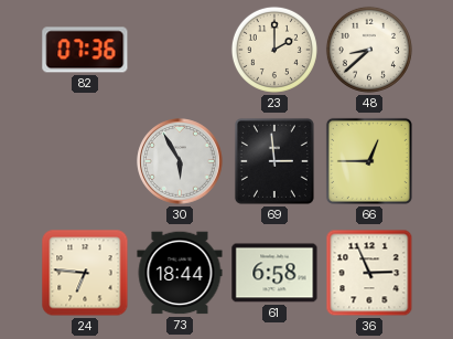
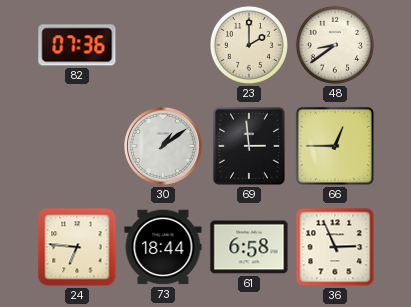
48: 8:38 -> 8:39 (335, 45)
30: 5:55 -> 1:09 (163, 146)
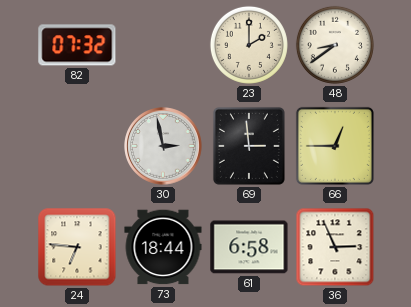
82: 07:36 -> 07:32 (77, 45)
30: 1:09 -> 2:58 (163, 146)
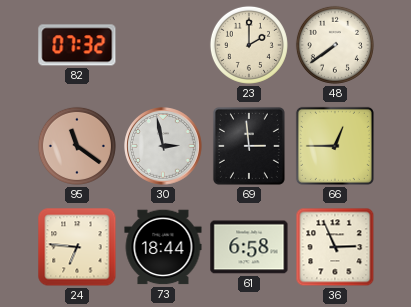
48: 8:39 -> 7:39 (335, 45)
95: none -> 11:21 (77, 146)
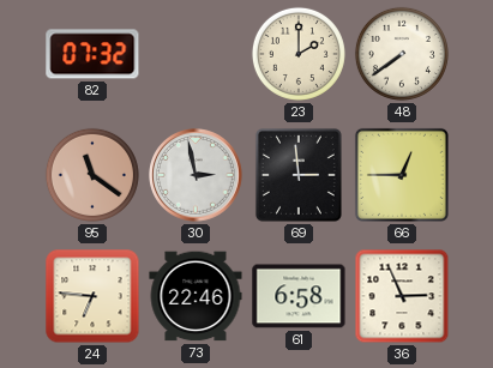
73: 18:44 -> 22:46 (196, 296)
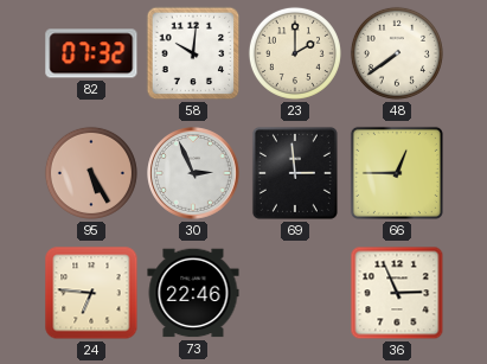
58: none -> 10:01 (193, 53)
95: 11:21 -> 5:25 (91, 173)
30: 2:58 -> 2:56 (193, 173)
61: 6:58 -> none (299, 296)
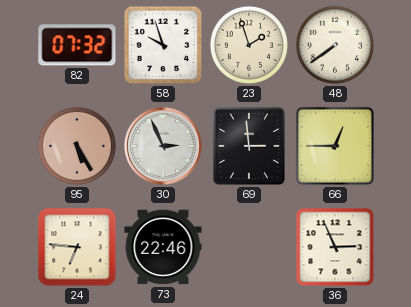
58: 10:01 -> 9:57 (163, 45)
23: 2:00 -> 1:57 (249, 45)
